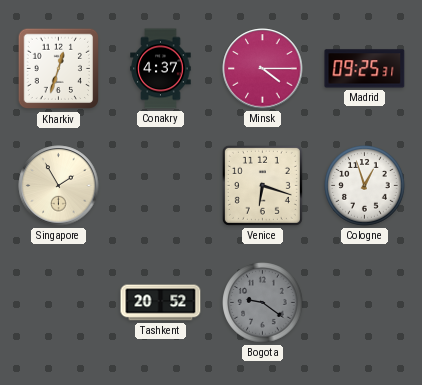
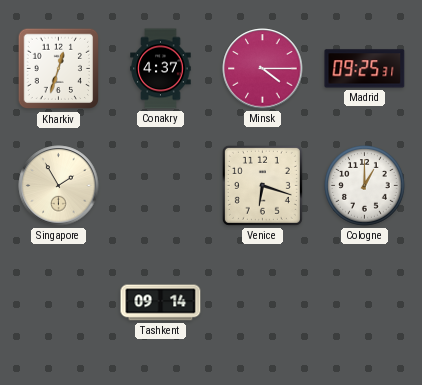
Cologne: 12:57 -> 1:00 (365, 186)
Tashkent: 20:52 -> 09:14 (161, 303)
Bogota: 9:21 -> none (263, 303)
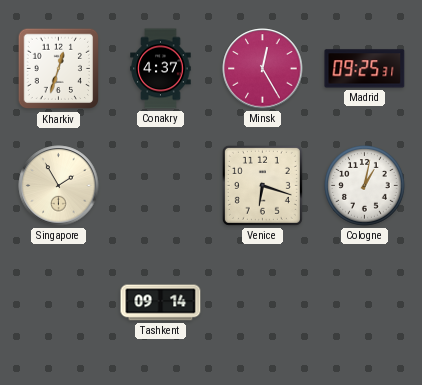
Minsk: 4:15 -> 12:25 (263, 69)
Cologne: 1:00 -> 1:02 (365, 186)
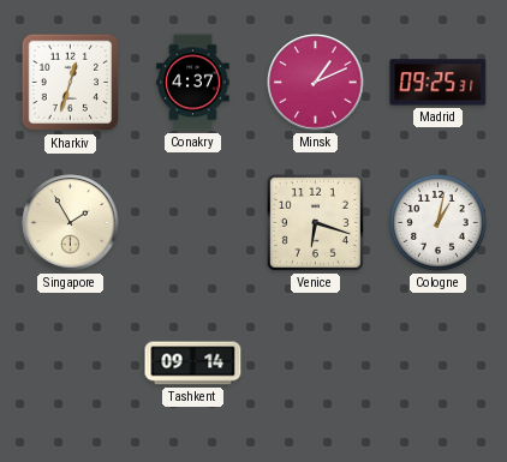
Minsk: 12:25 -> 1:11 (316, 83)
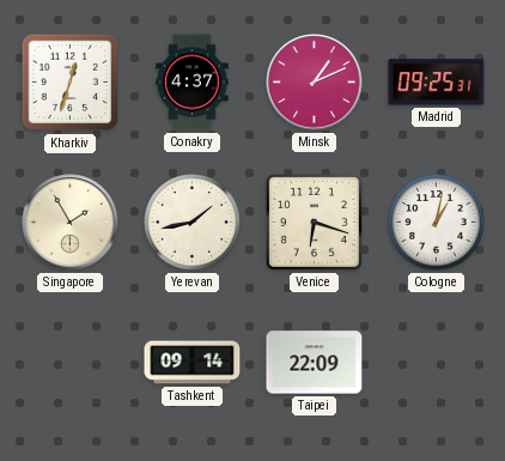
Yerevan: none -> 1:43 (193, 223)
Taipei: none -> 22:09 (315, 363)
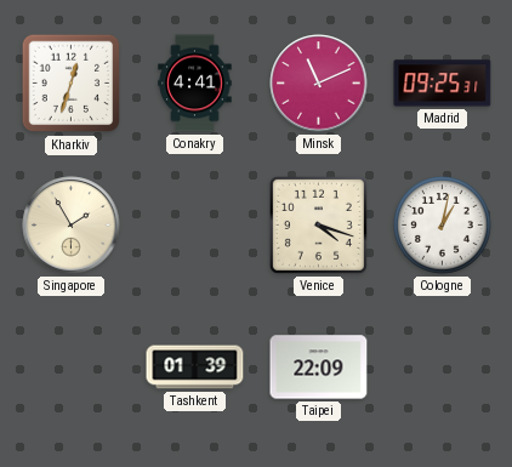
Conakry: 4:37 -> 4:41 (195, 84)
Minsk: 1:11 -> 11:11 (319, 84)
Yerevan: 1:43 -> none (193, 223)
Venice: 6:18 -> 4:18 (318, 224)
Tashkent: 09:14 -> 01:39 (195, 368)
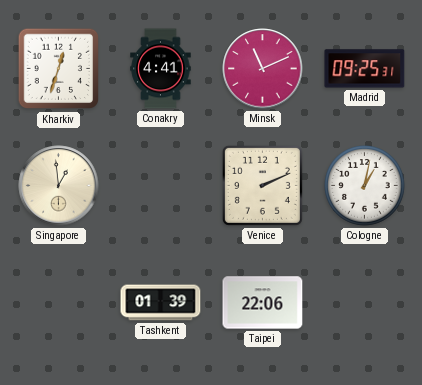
Singapore: 1:55 -> 12:59 (59, 186)
Venice: 4:18 -> 2:11 (262, 185)
Taipei: 22:09 -> 22:06 (263, 303)
